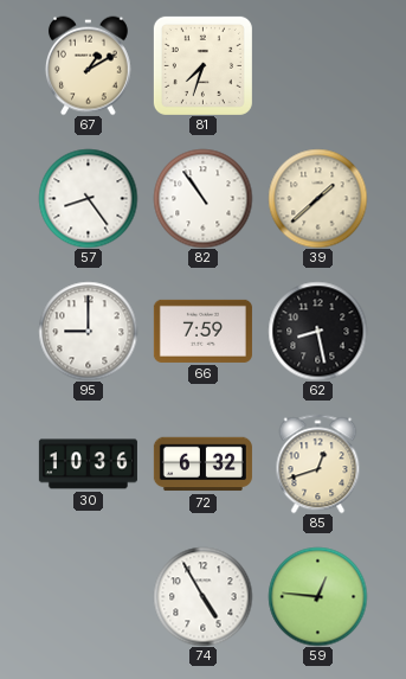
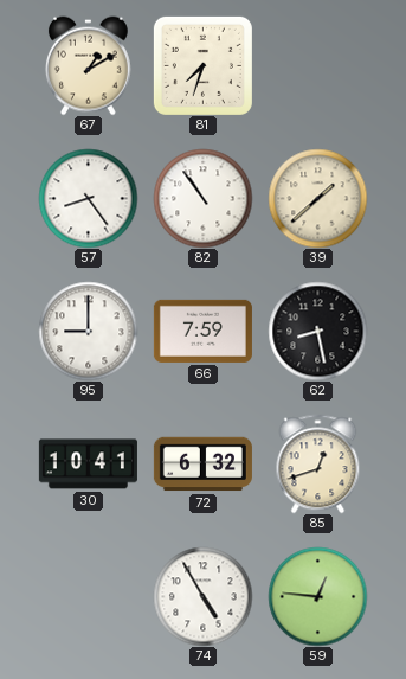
30: 10:36 -> 10:41 (88, 465)
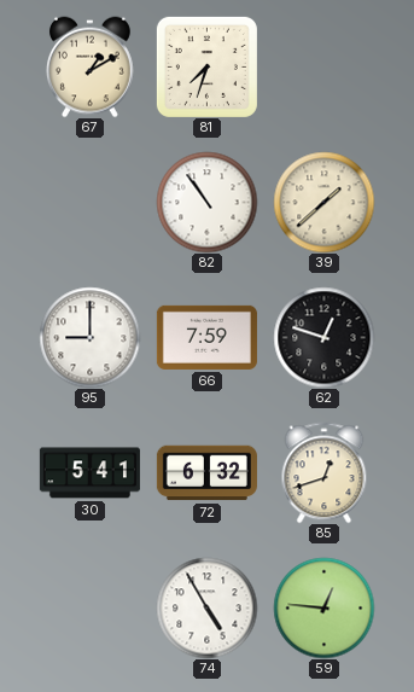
57: 8:24 -> none (88, 198)
62: 8:28 -> 12:48 (323, 337)
30: 10:41 -> 5:41 (89, 473)
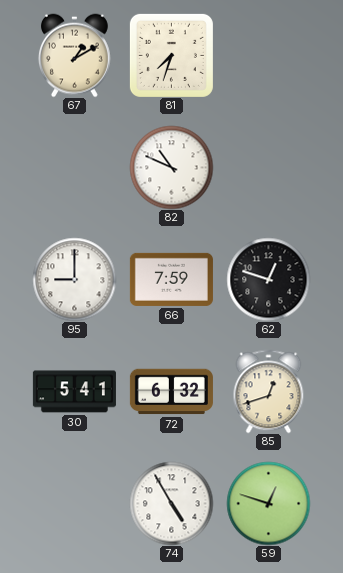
82: 10:54 -> 10:49 (171, 167)
39: 1:38 -> none (323, 202)
59: 12:46 -> 12:48 (268, 503)
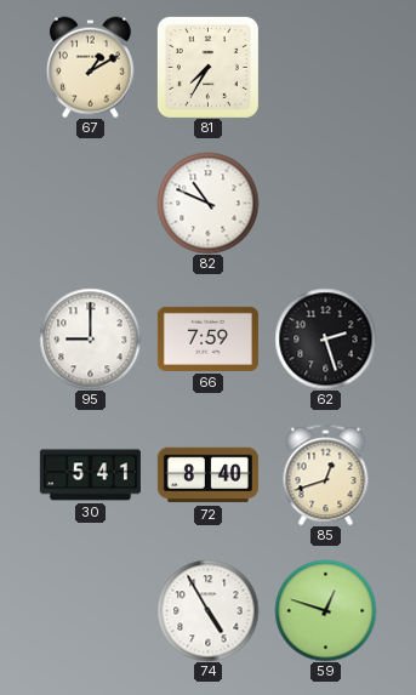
81: 7:33 -> 7:35 (207, 67)
62: 12:48 -> 2:27 (325, 338)
72: 6:32 -> 8:40 (207, 475)
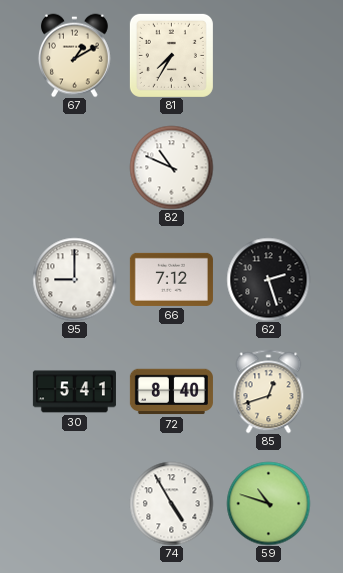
66: 7:59 -> 7:12 (171, 279)
59: 12:48 -> 10:48 (268, 503)
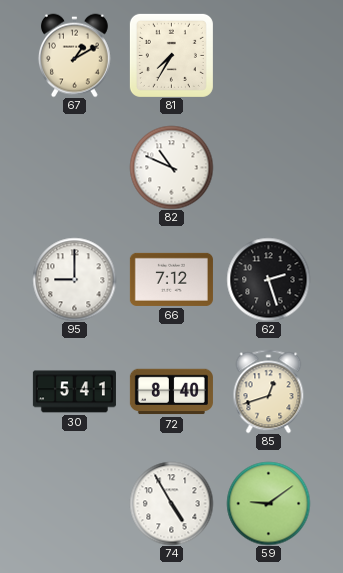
59: 10:48 -> 9:09 (268, 503)
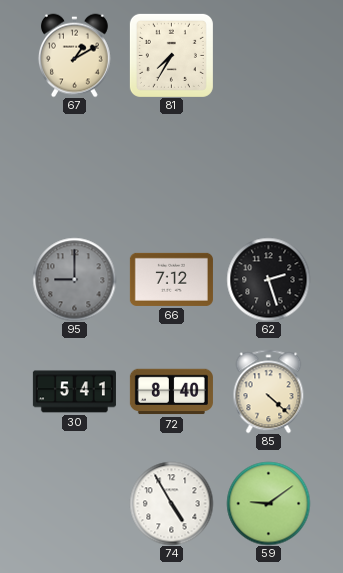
82: 10:49 -> none (171, 167)
95 dial: white -> grey (74, 279)
85: 12:42 -> 4:22 (269, 391)
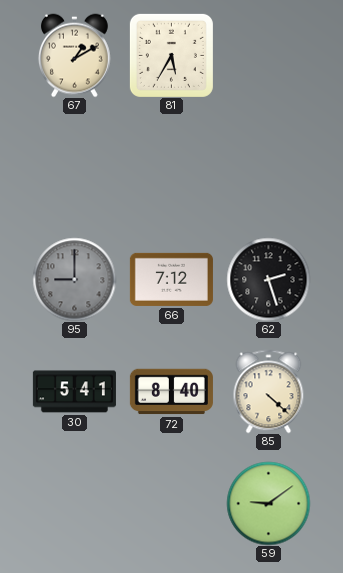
81: 7:35 -> 5:35 (171, 55)
74: 4:55 -> none (171, 503)
